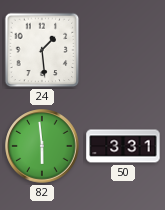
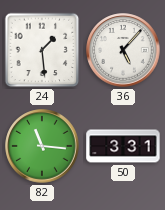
36: none -> 5:07 (123, 50)
82: 5:59 -> 11:16 (42, 146)
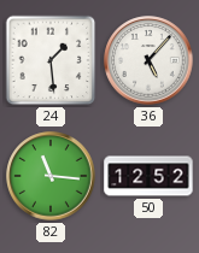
50: 3:31 -> 12:52 (148, 176)
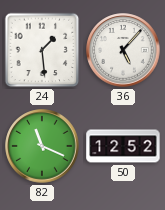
82: 11:16 -> 11:19 (42, 146)
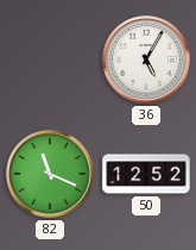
24: 1:29 -> none (42, 50)
36: 5:07 -> 5:05 (146, 60)
